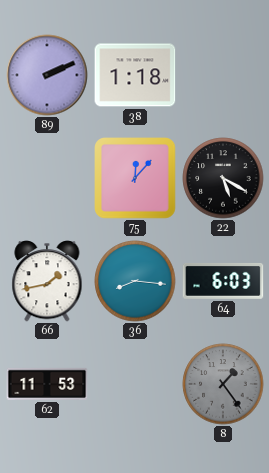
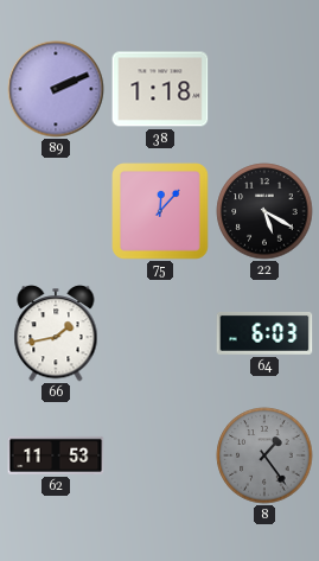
36: 8:16 -> none (135, 281)
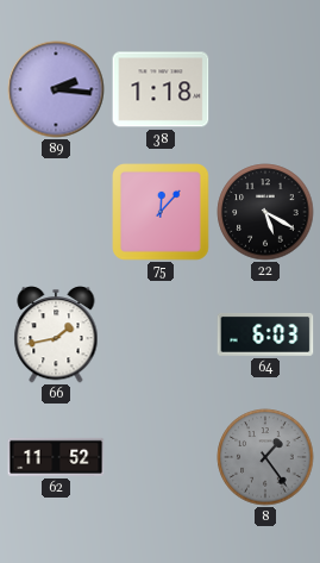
89: 2:11 -> 2:16 (56, 89)
62: 11:53 -> 11:52 (56, 457)
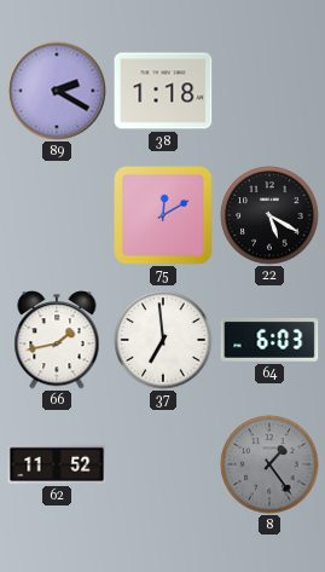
89: 2:16 -> 2:20 (57, 91)
75: 12:07 -> 12:10 (164, 216)
37: none -> 6:59 (163, 340)
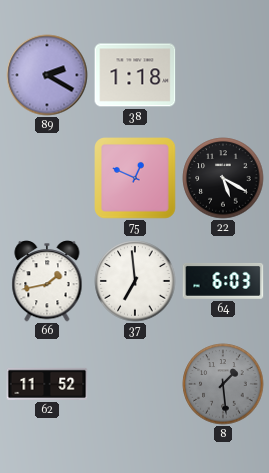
75: 12:10 -> 12:49 (136, 179)
8: 1:24 -> 1:29 (223, 384)
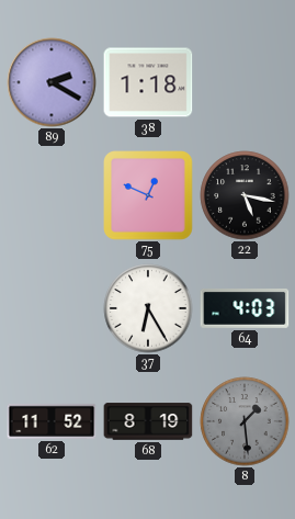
22: 5:20 -> 5:17 (245, 195)
66: 1:43 -> none (47, 281)
37: 6:59 -> 6:25 (148, 308)
64: 6:03 -> 4:03 (245, 308)
68: none -> 8:19 (148, 421)
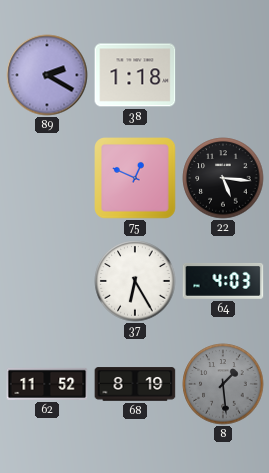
22: 5:17 -> 5:16 (223, 178)
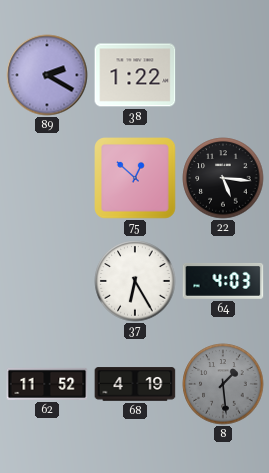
38: 1:18 -> 1:22 (135, 75)
75: 12:49 -> 12:52 (136, 179)
68: 8:19 -> 4:19 (135, 384)
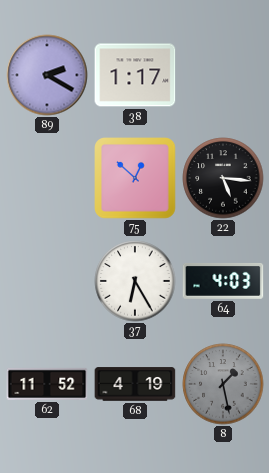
38: 1:22 -> 1:17 (135, 75)
8: 1:29 -> 1:28 (223, 384)
